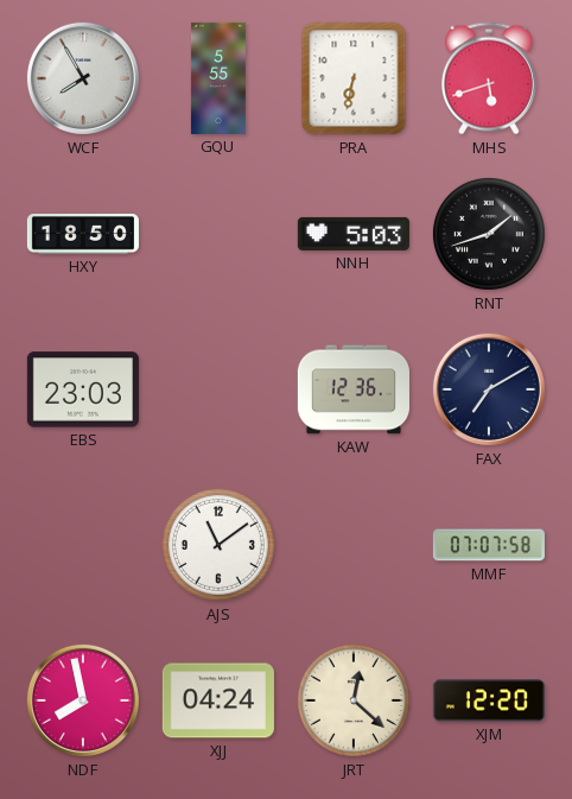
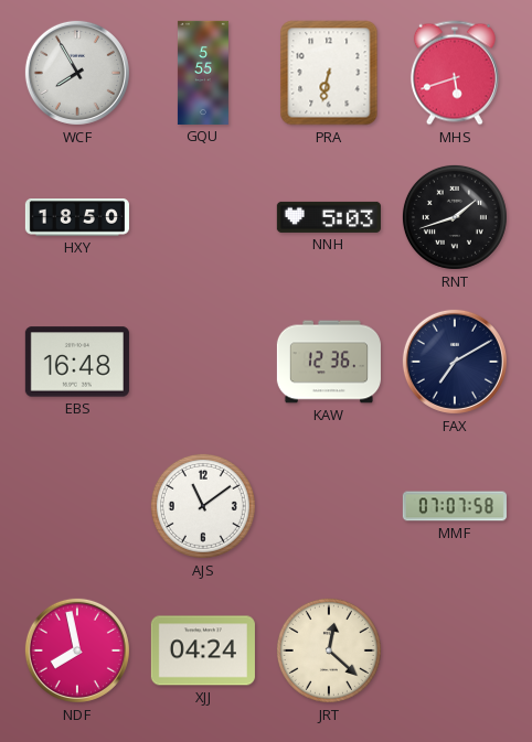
EBS: 23:03 -> 16:48 (77, 362)
XJM: 12:20 -> none (489, 700)
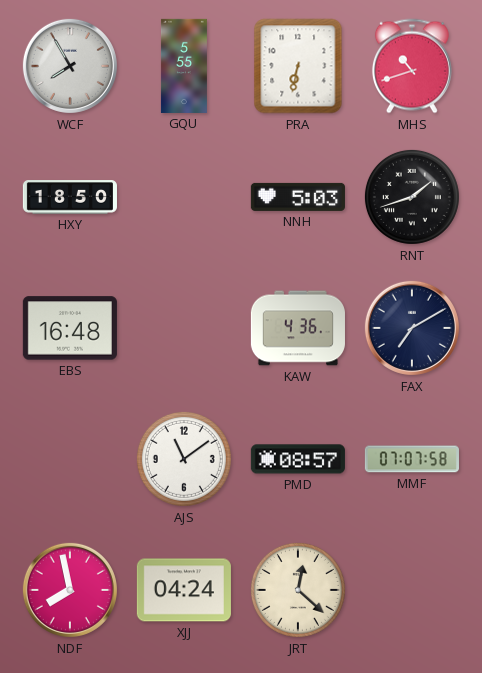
MHS: 5:42 -> 10:42 (412, 66)
KAW: 12:36 -> 4:36 (298, 328)
PMD: none -> 08:57 (298, 459)
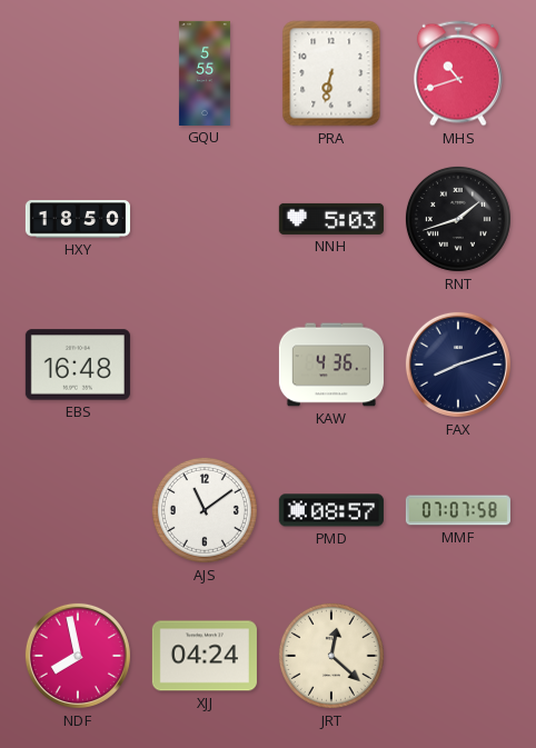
WCF: 7:55 -> none (70, 66)
FAX: 7:10 -> 8:12 (458, 365)
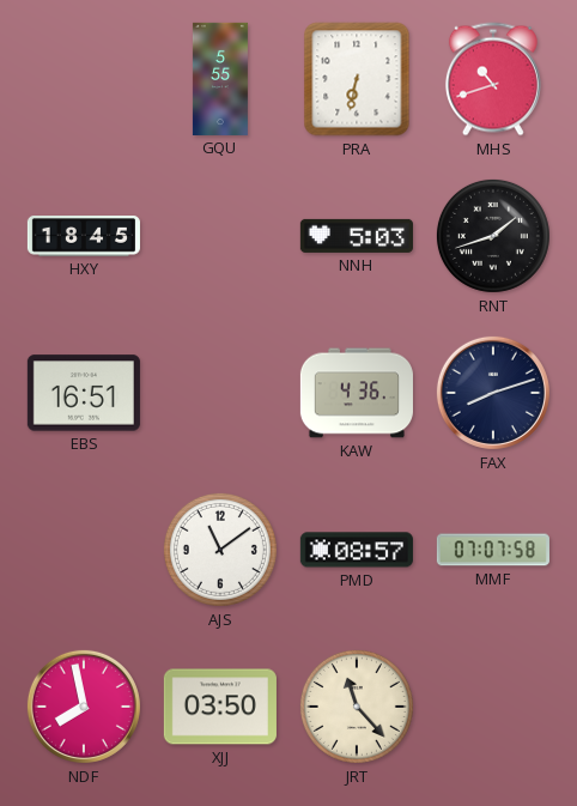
HXY: 18:50 -> 18:45 (84, 236)
EBS: 16:48 -> 16:51 (84, 393)
XJJ: 04:24 -> 03:50 (220, 707)
JRT: 12:22 -> 11:23 (357, 707)
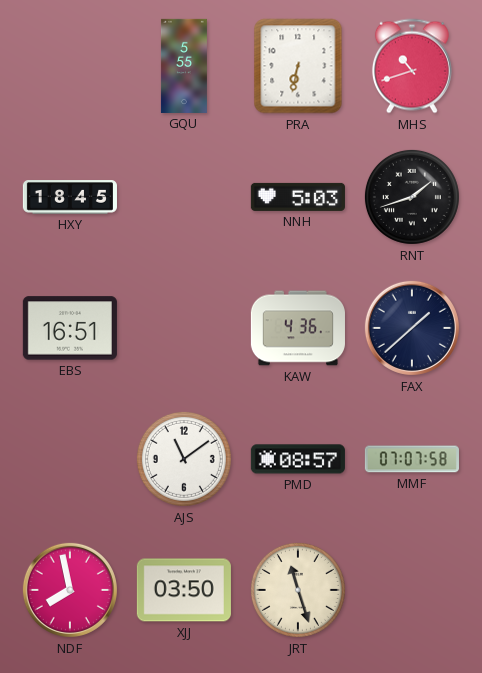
FAX: 8:12 -> 1:38 (412, 328)
JRT: 11:23 -> 11:27 (298, 590)
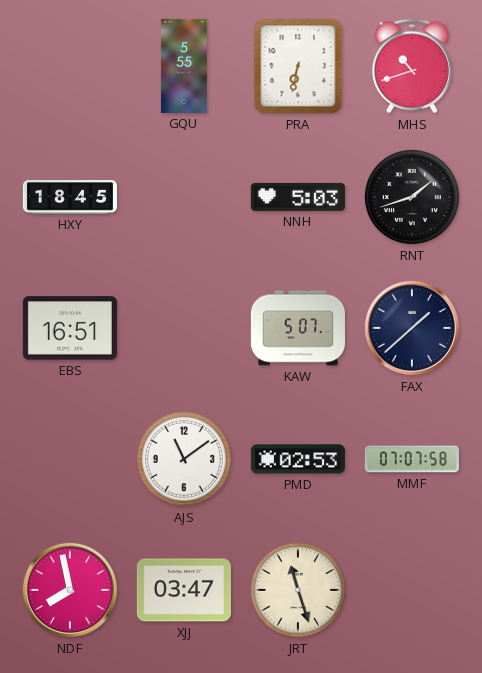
KAW: 4:36 -> 5:07 (298, 328)
PMD: 08:57 -> 02:53 (298, 459)
XJJ: 03:50 -> 03:47 (184, 590)
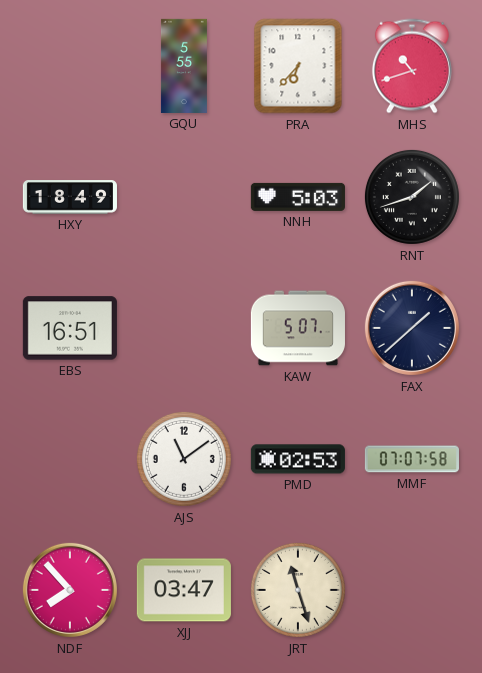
PRA: 6:32 -> 6:37 (298, 66)
HXY: 18:45 -> 18:49 (70, 197)
NDF: 7:58 -> 7:53 (70, 590)
